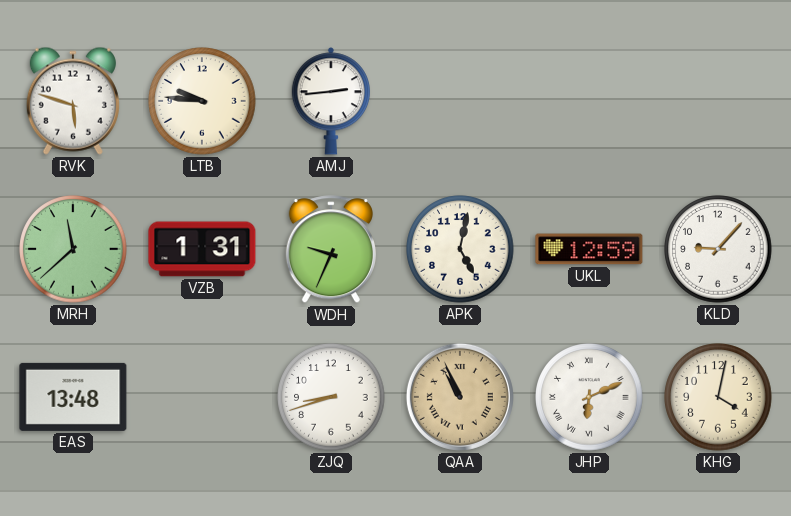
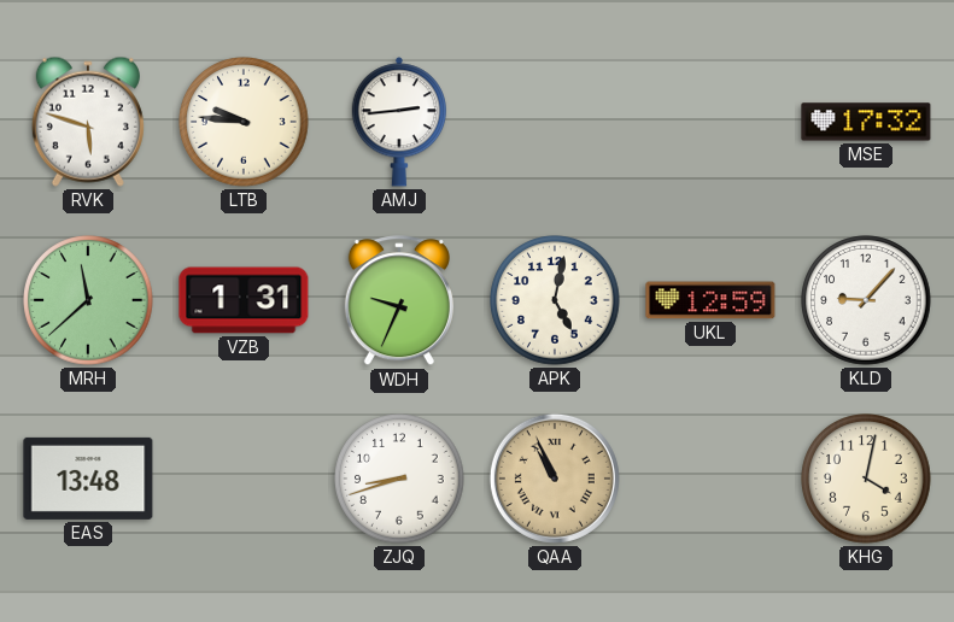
MSE: none -> 17:32 (866, 122)
JHP: 6:11 -> none (589, 397)
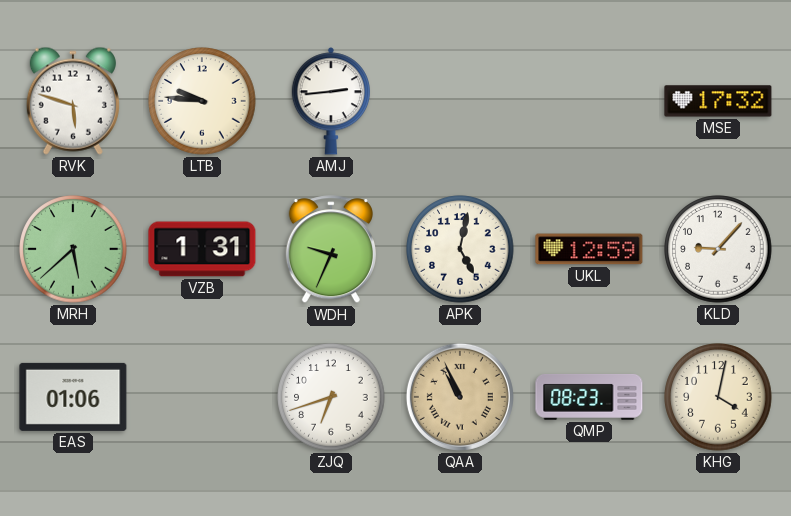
MRH: 11:38 -> 5:38 (73, 249)
EAS: 13:48 -> 01:06 (73, 397)
ZJQ: 8:42 -> 6:42 (331, 397)
QMP: none -> 08:23 (589, 397)
